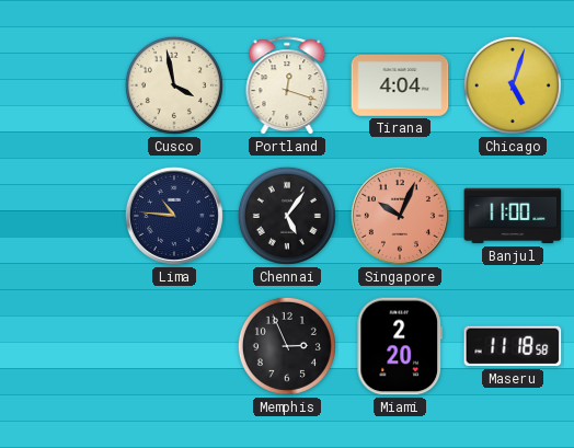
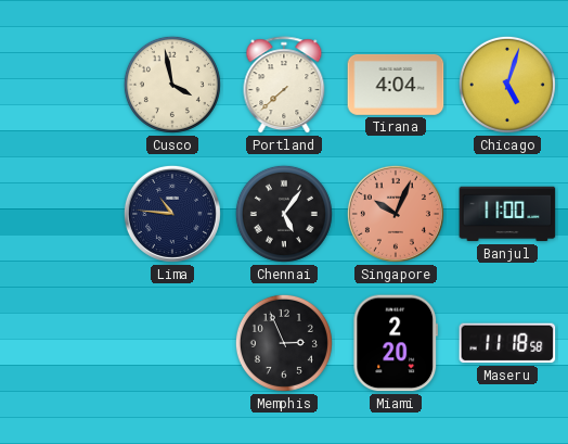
Portland: 12:18 -> 7:38 (284, 86)
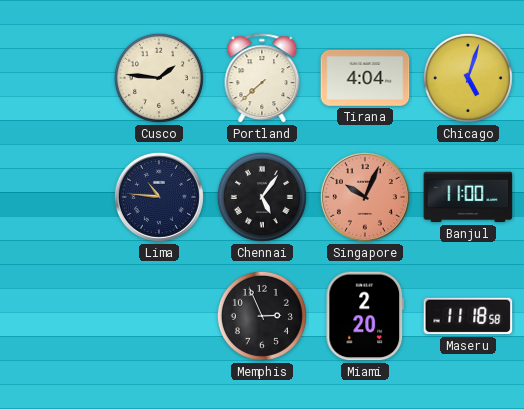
Cusco: 3:58 -> 1:46 (159, 78)
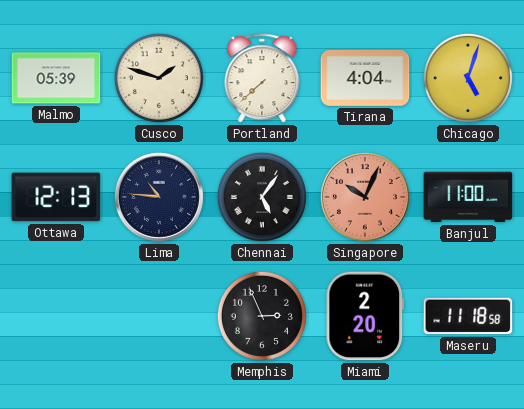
Malmo: none -> 05:39 (56, 78)
Cusco: 1:46 -> 1:48 (159, 78)
Ottawa: none -> 12:13 (56, 197)
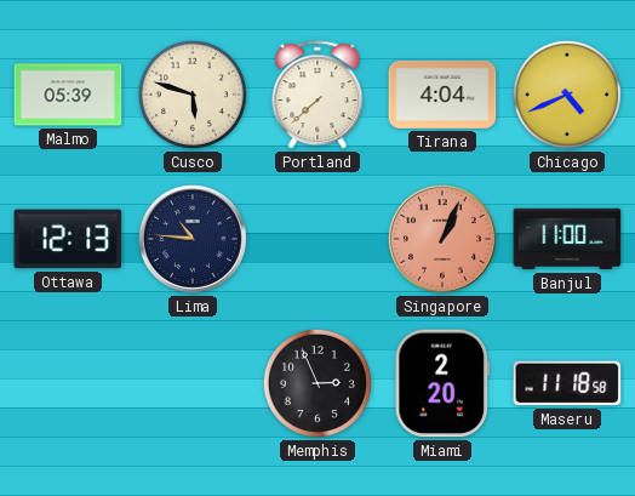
Cusco: 1:48 -> 5:48 (193, 95)
Chicago: 5:03 -> 4:41 (567, 95)
Chennai: 5:06 -> none (262, 197)
Singapore: 10:04 -> 1:04 (442, 239)
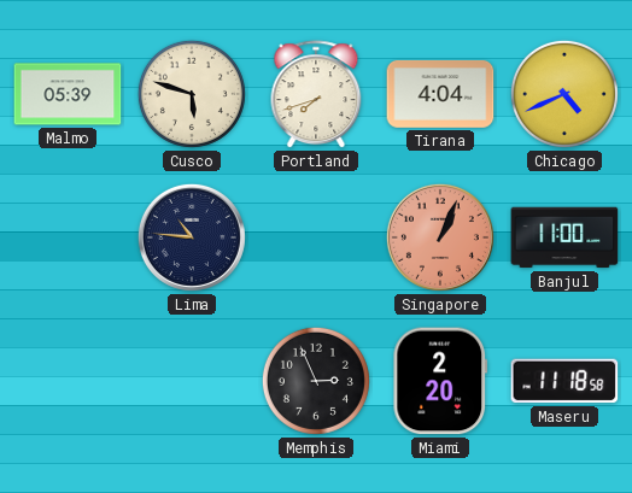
Portland: 7:38 -> 7:42 (316, 95)
Ottawa: 12:13 -> none (68, 239)
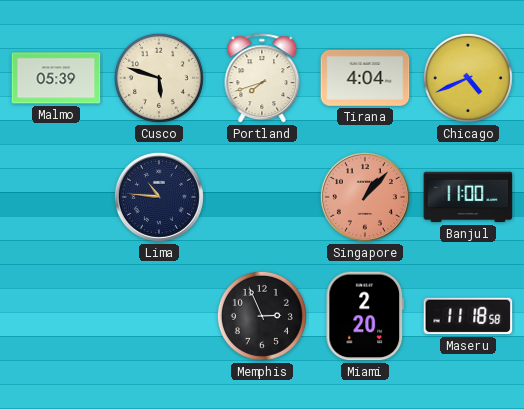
Singapore: 1:04 -> 1:07 (365, 197)
